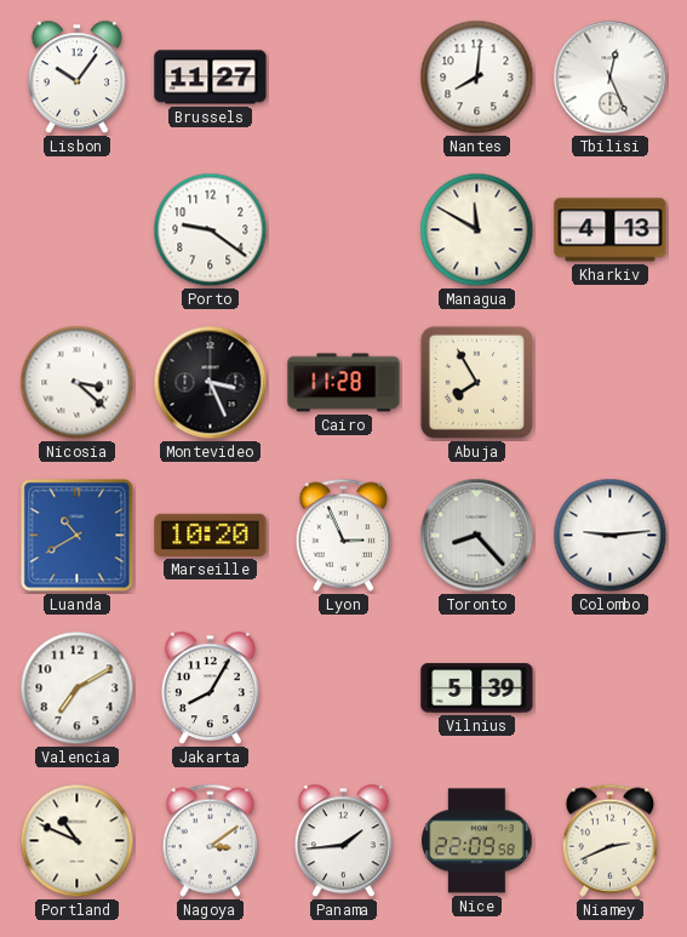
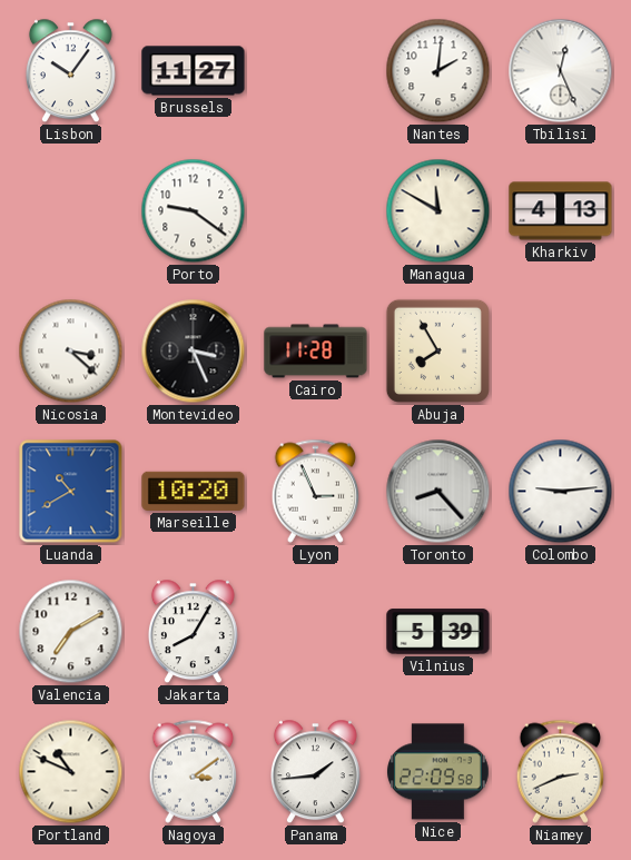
Nantes: 8:01 -> 2:01 (438, 71)
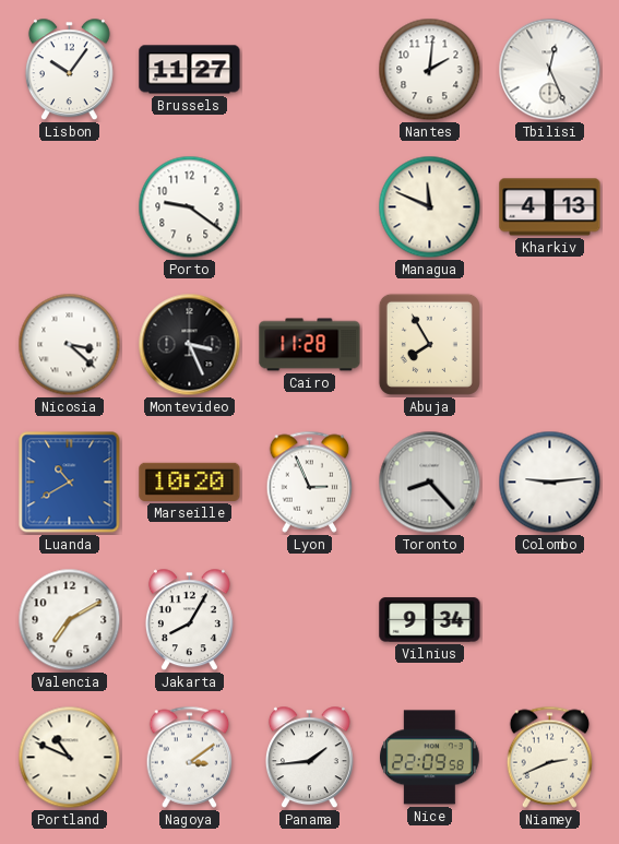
Managua: 11:50 -> 11:49 (430, 207)
Vilnius: 5:39 -> 9:34 (430, 620)
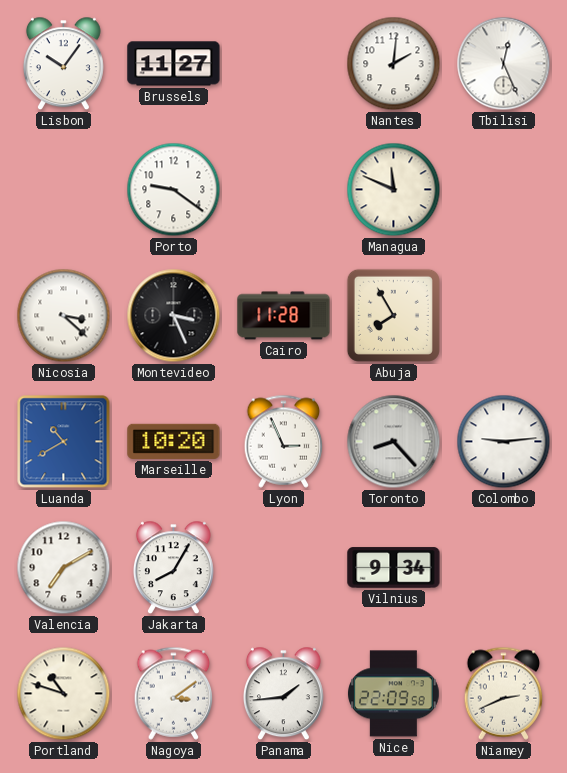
Kharkiv: 4:13 -> none (550, 207)
Portland: 10:49 -> 10:48 (64, 694)
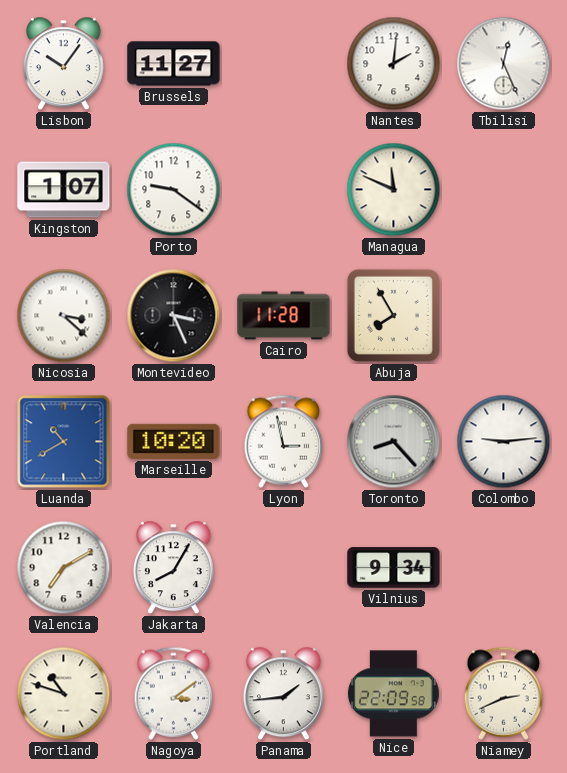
Kingston: none -> 1:07 (64, 190)
Lyon: 2:56 -> 2:58 (284, 441)
